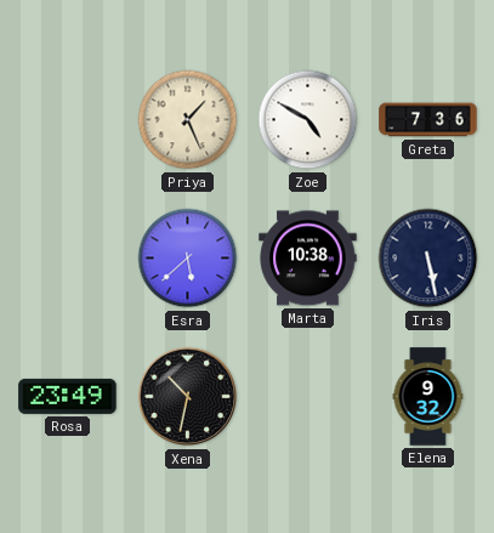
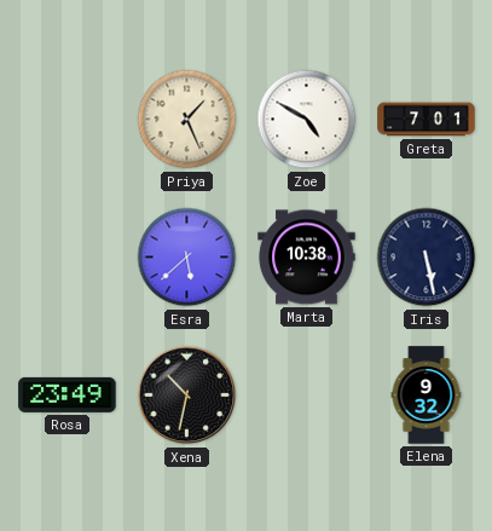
Greta: 7:36 -> 7:01 (427, 120)
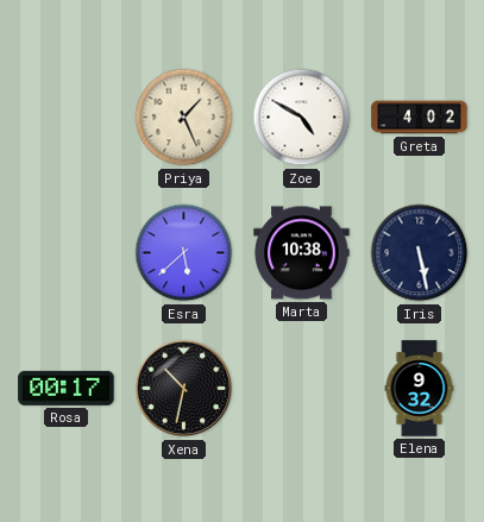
Greta: 7:01 -> 4:02 (420, 118)
Rosa: 23:49 -> 00:17 (67, 388)
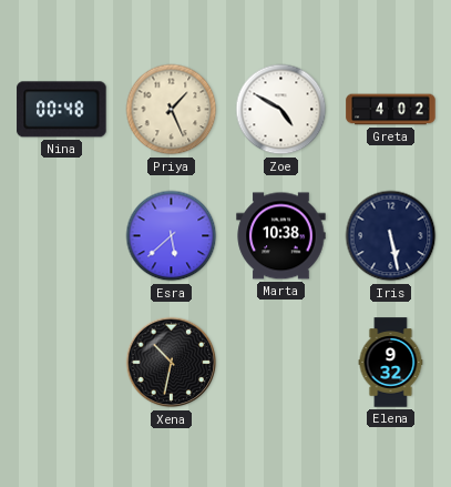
Nina: none -> 00:48 (62, 110)
Rosa: 00:17 -> none (67, 388)
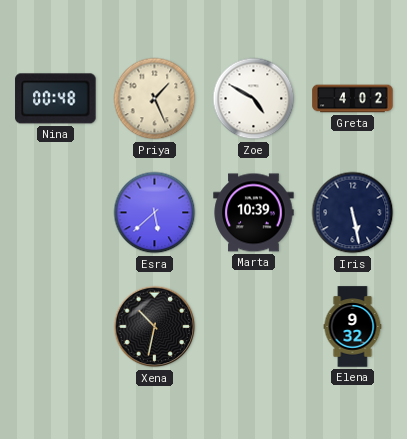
Marta: 10:38 -> 10:39 (254, 213)
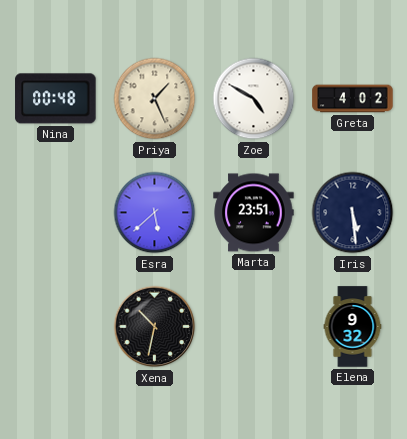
Marta: 10:39 -> 23:51 (254, 213)
Iris: 5:28 -> 5:29 (353, 213)
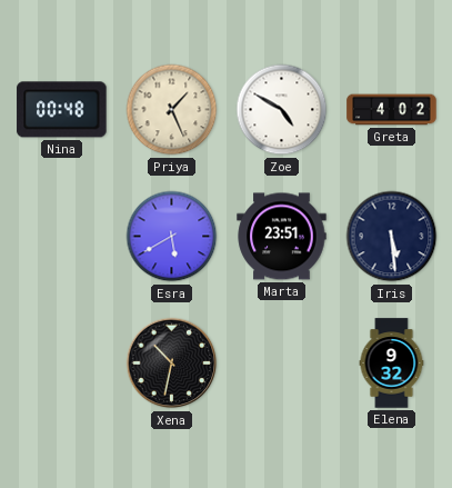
Esra: 5:38 -> 5:40 (172, 237)
